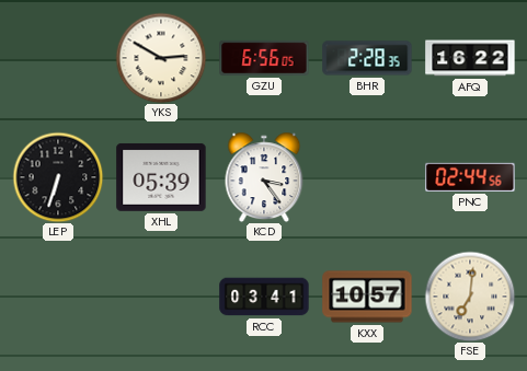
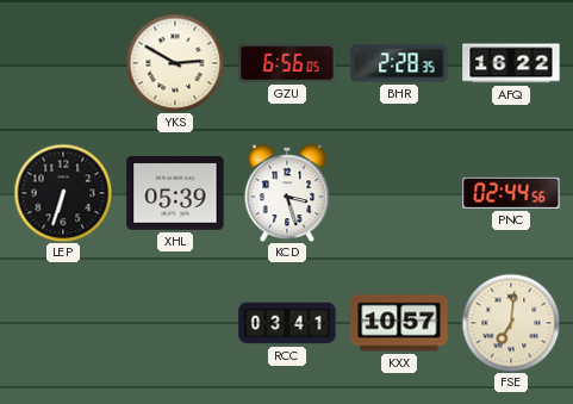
KCD: 3:24 -> 3:27 (287, 193)
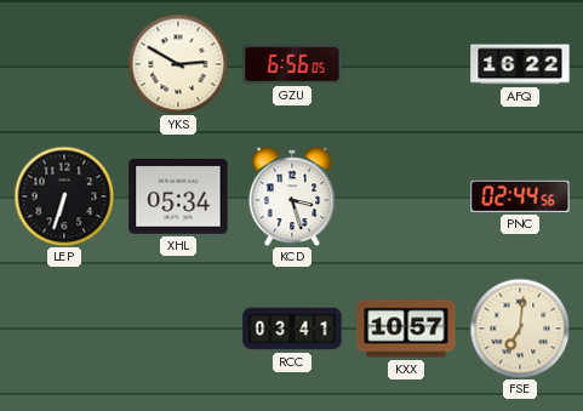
BHR: 2:28 -> none (399, 63)
XHL: 05:39 -> 05:34 (178, 196)
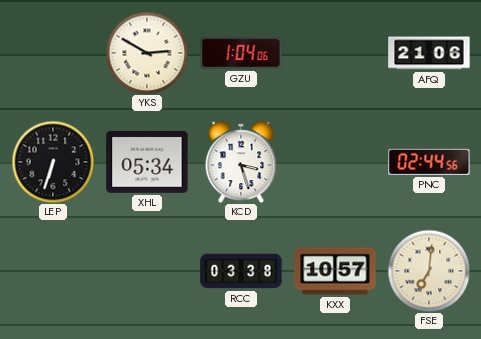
GZU: 6:56 -> 1:04 (241, 53)
AFQ: 16:22 -> 21:06 (429, 53)
RCC: 03:41 -> 03:38 (241, 271)
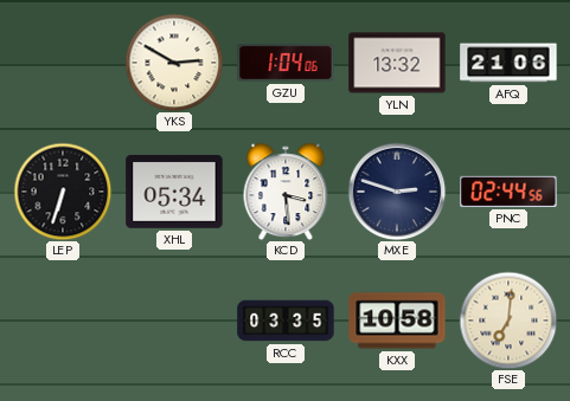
YLN: none -> 13:32 (397, 63)
KCD: 3:27 -> 3:29 (286, 192)
MXE: none -> 2:48 (397, 192)
RCC: 03:38 -> 03:35 (286, 321)
KXX: 10:57 -> 10:58 (397, 321)
